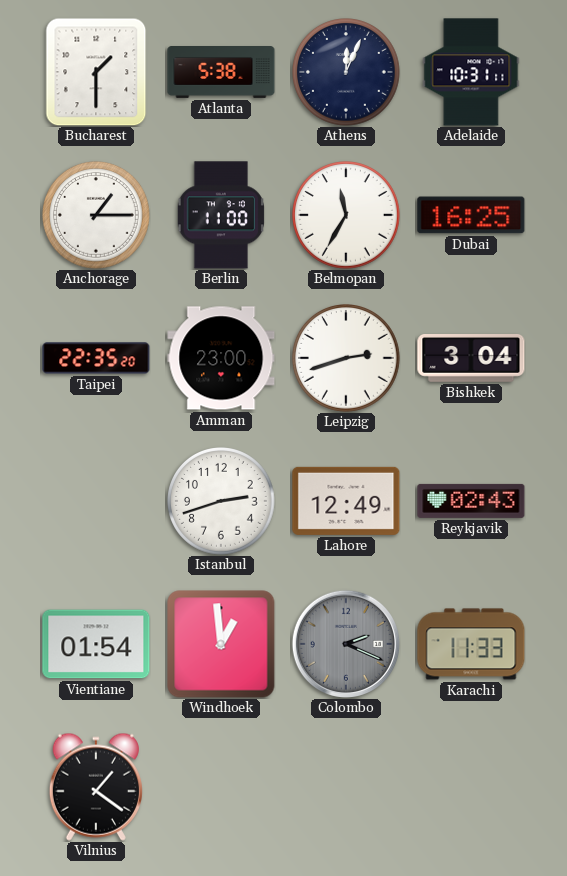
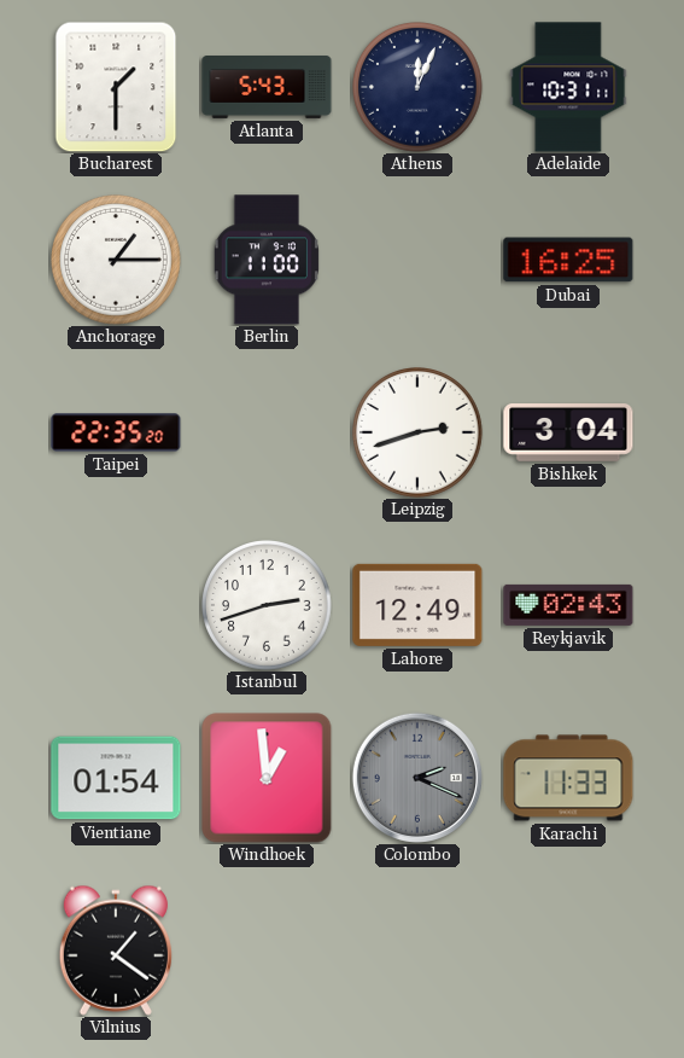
Atlanta: 5:38 -> 5:43 (267, 88)
Belmopan: 11:35 -> none (347, 216)
Amman: 23:00 -> none (221, 358)
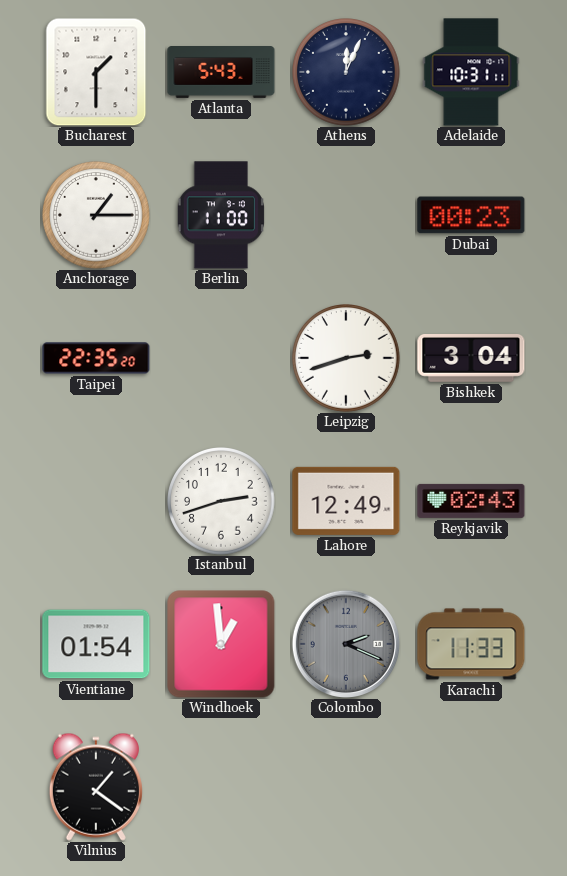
Dubai: 16:25 -> 00:23 (471, 215)
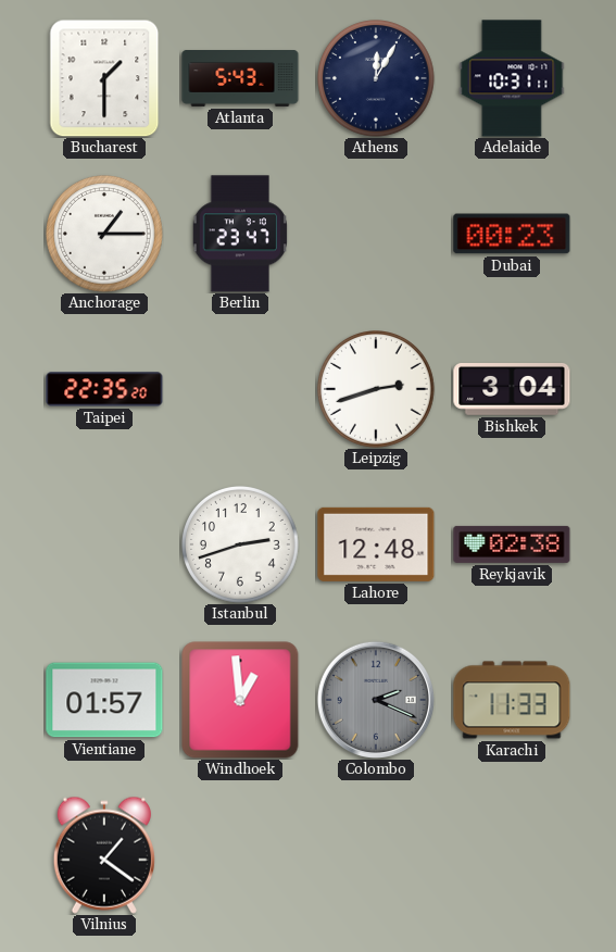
Athens: 12:04 -> 12:05 (377, 79)
Berlin: 11:00 -> 23:47 (239, 234)
Lahore: 12:49 -> 12:48 (376, 544)
Reykjavik: 02:43 -> 02:38 (512, 544)
Vientiane: 01:54 -> 01:57 (104, 700)
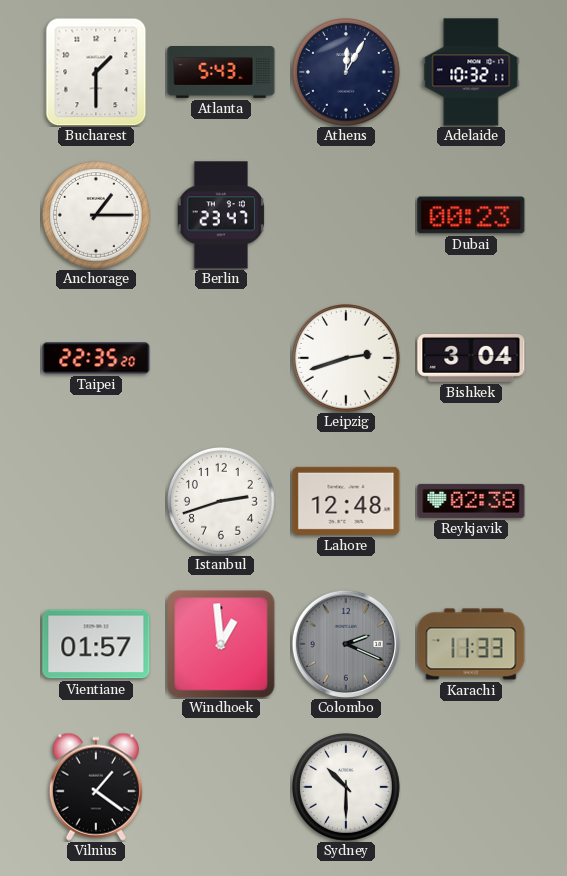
Adelaide: 10:31 -> 10:32 (471, 72)
Sydney: none -> 10:30 (347, 788)
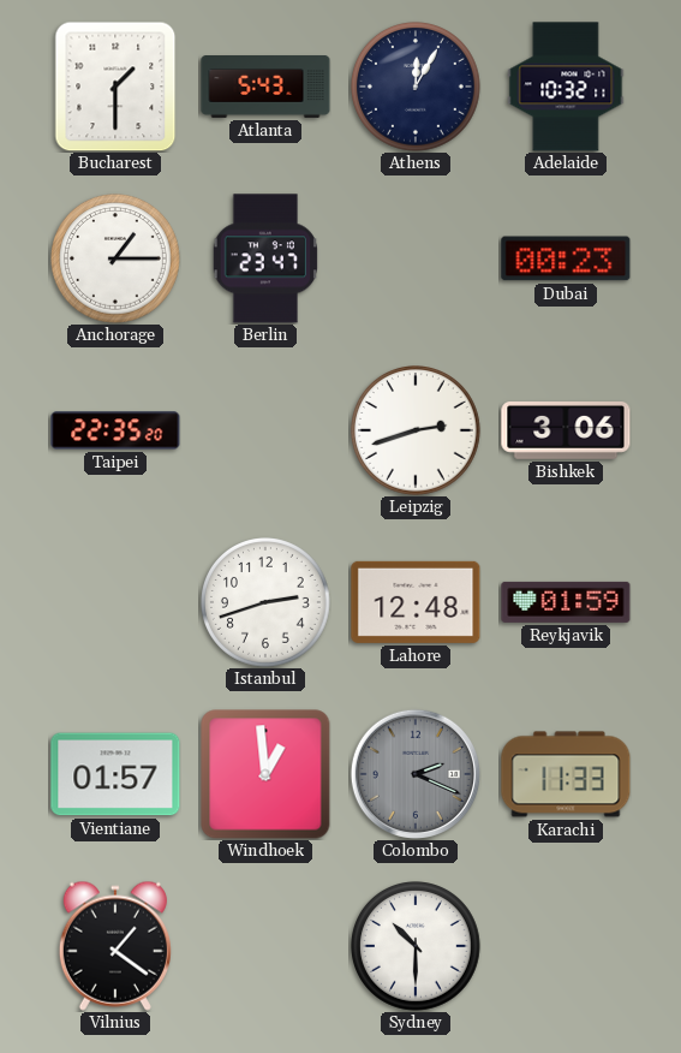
Bishkek: 3:04 -> 3:06 (566, 432)
Reykjavik: 02:38 -> 01:59 (566, 602)
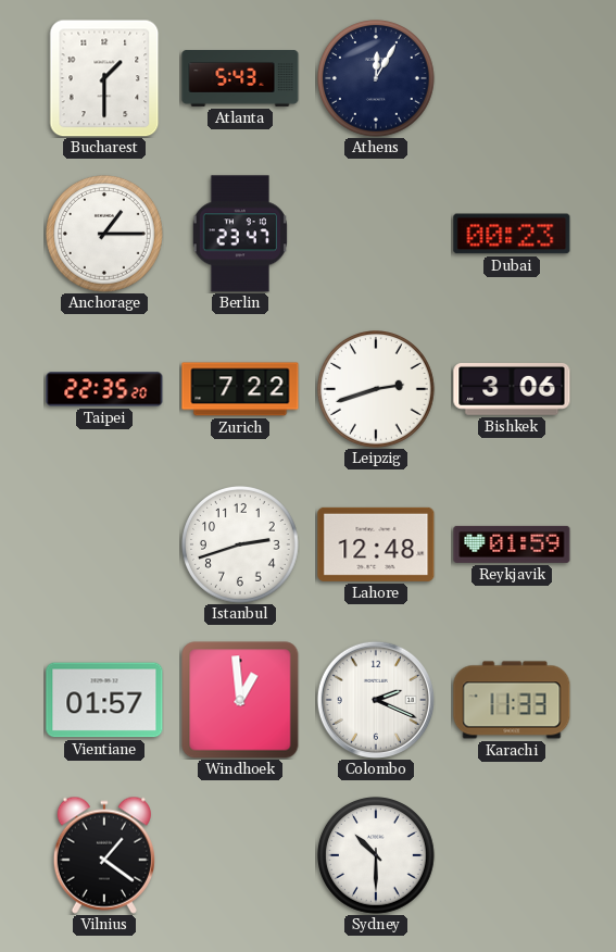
Adelaide: 10:32 -> none (566, 87)
Zurich: none -> 7:22 (240, 389)
Colombo dial: grey -> white (376, 700)
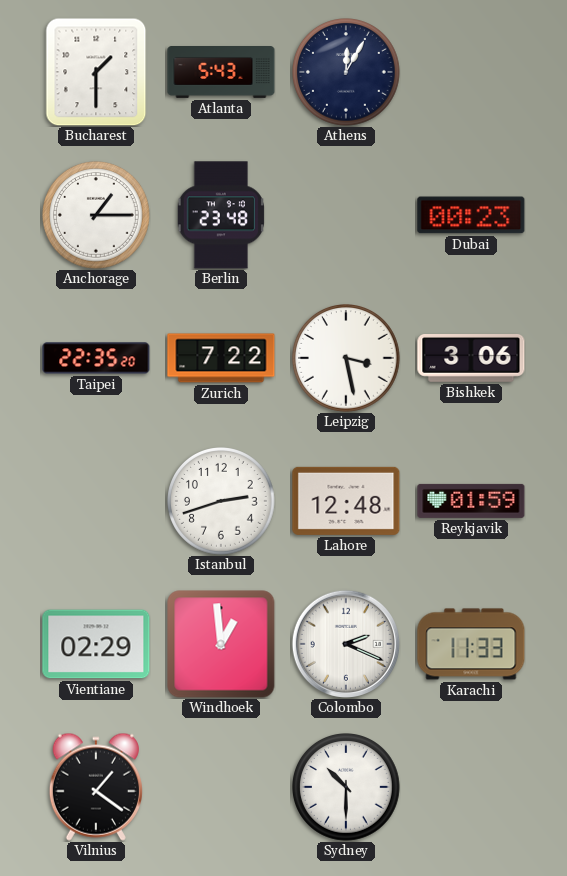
Berlin: 23:47 -> 23:48 (220, 215)
Leipzig: 2:42 -> 3:28 (347, 359)
Vientiane: 01:57 -> 02:29 (96, 644)
